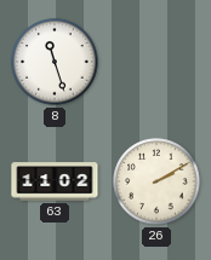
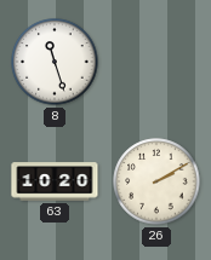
63: 11:02 -> 10:20 (55, 181)
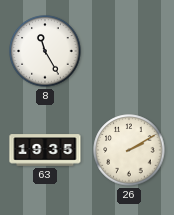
8: 11:27 -> 11:25 (45, 51)
63: 10:20 -> 19:35 (45, 150)
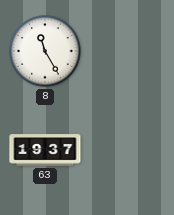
63: 19:35 -> 19:37 (45, 150)
26: 2:10 -> none (129, 150)
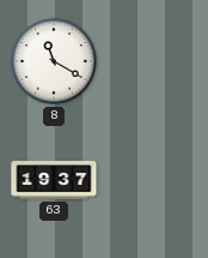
8: 11:25 -> 11:20 (54, 61)
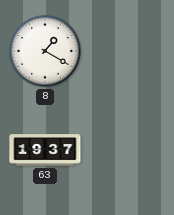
8: 11:20 -> 1:20 (45, 51)
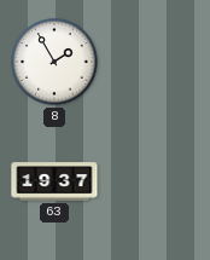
8: 1:20 -> 1:55 (54, 62)
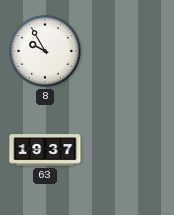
8: 1:55 -> 9:55 (45, 51)
